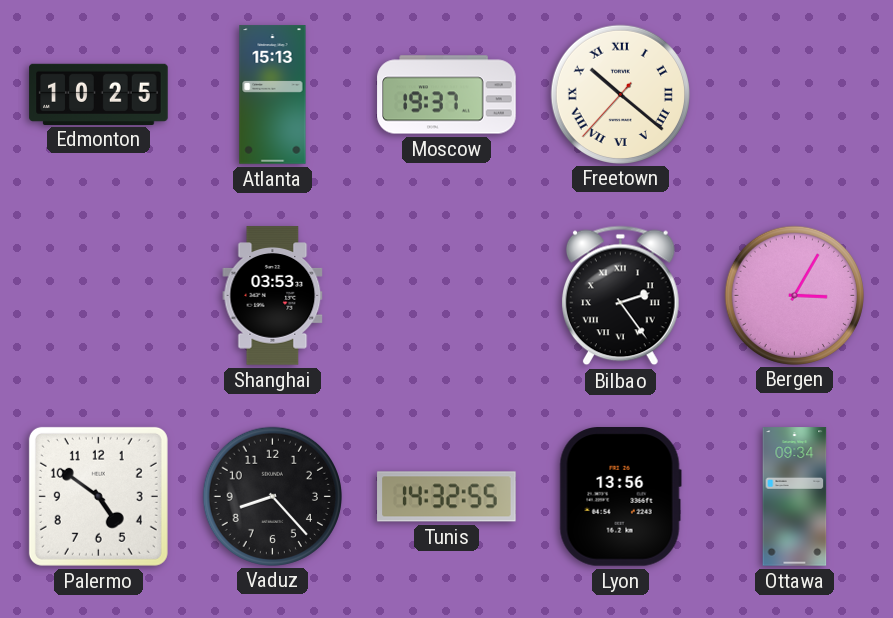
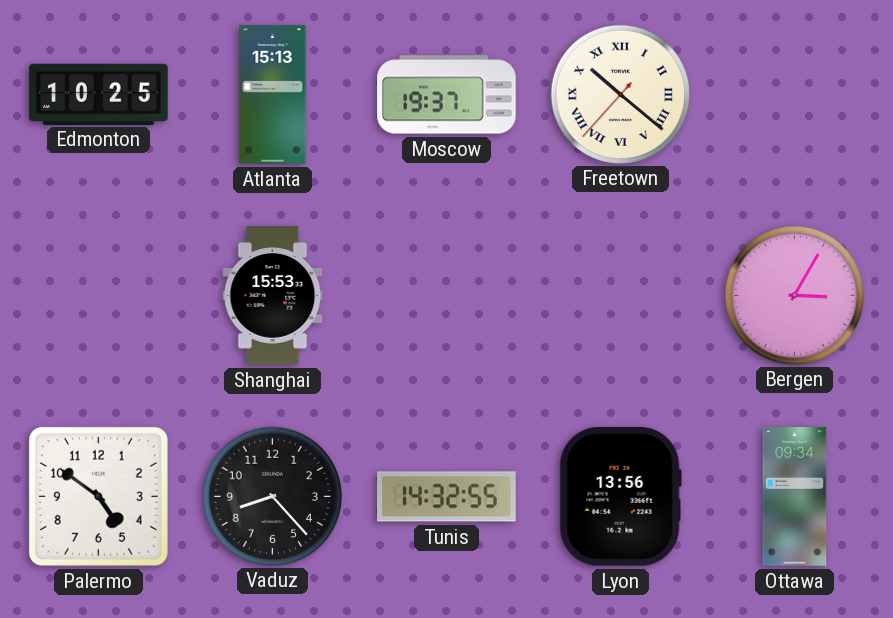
Shanghai: 03:53 -> 15:53 (273, 296)
Bilbao: 2:24 -> none (620, 296)
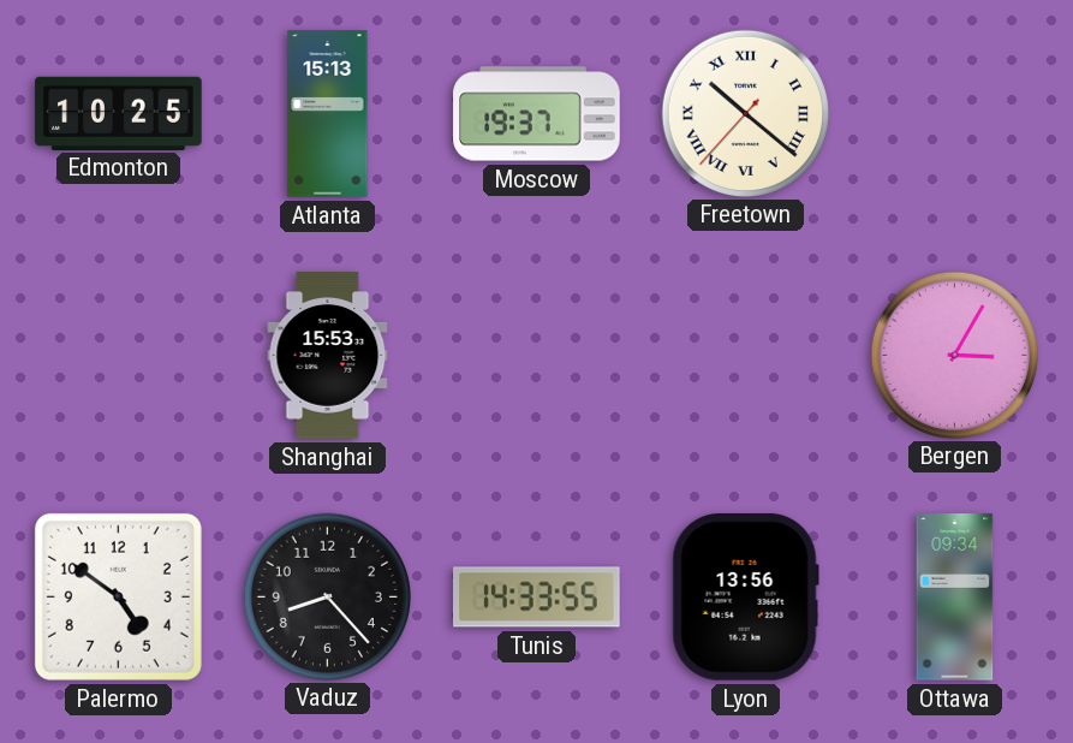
Tunis: 14:32 -> 14:33 (537, 598)
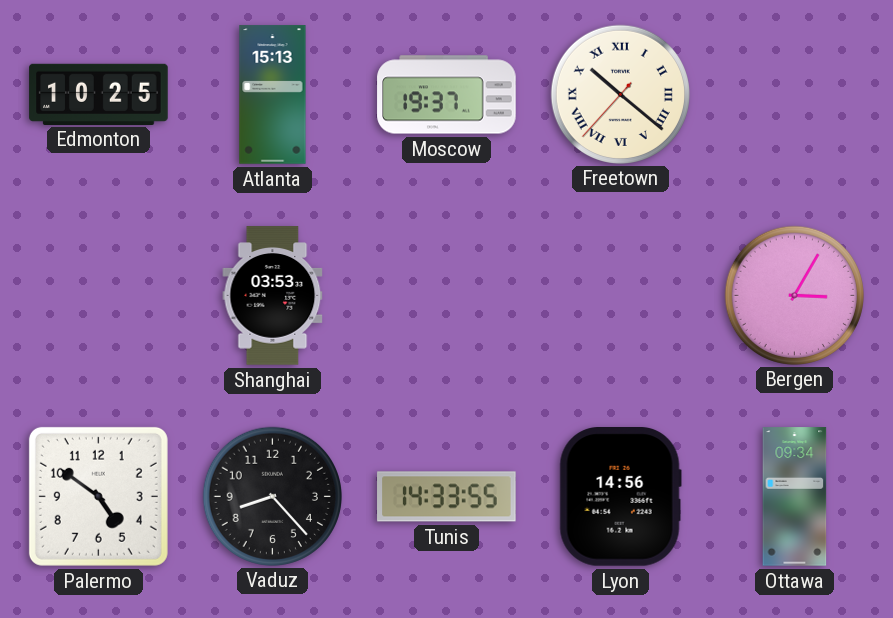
Shanghai: 15:53 -> 03:53 (273, 296)
Lyon: 13:56 -> 14:56 (620, 497)
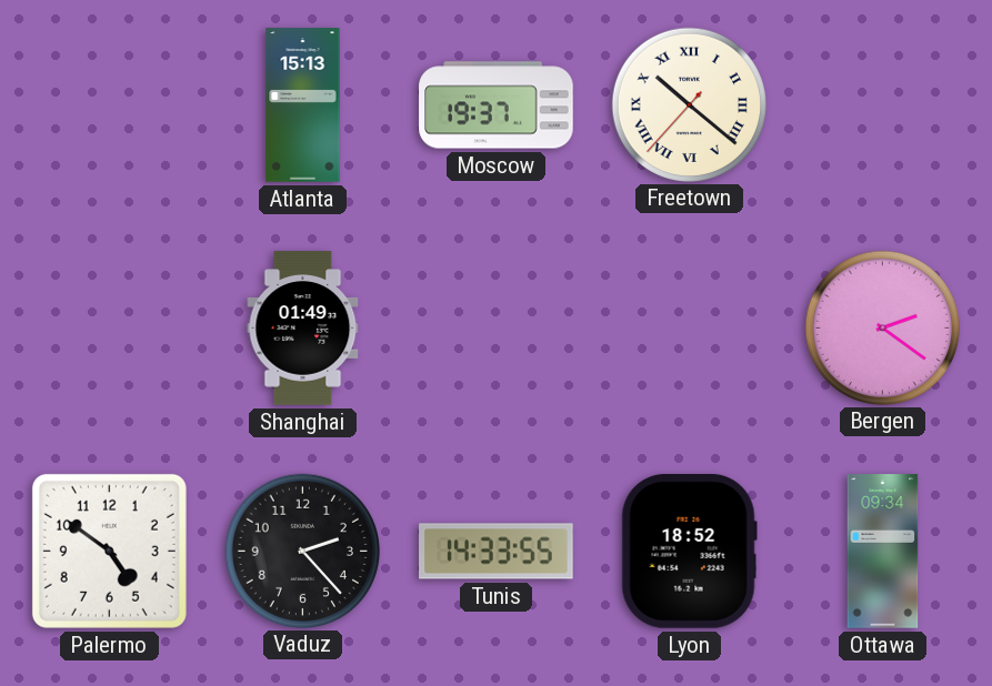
Edmonton: 10:25 -> none (99, 94)
Shanghai: 03:53 -> 01:49 (303, 329)
Bergen: 3:05 -> 2:21 (882, 327)
Vaduz: 8:23 -> 2:23 (302, 551)
Lyon: 14:56 -> 18:52 (689, 552)
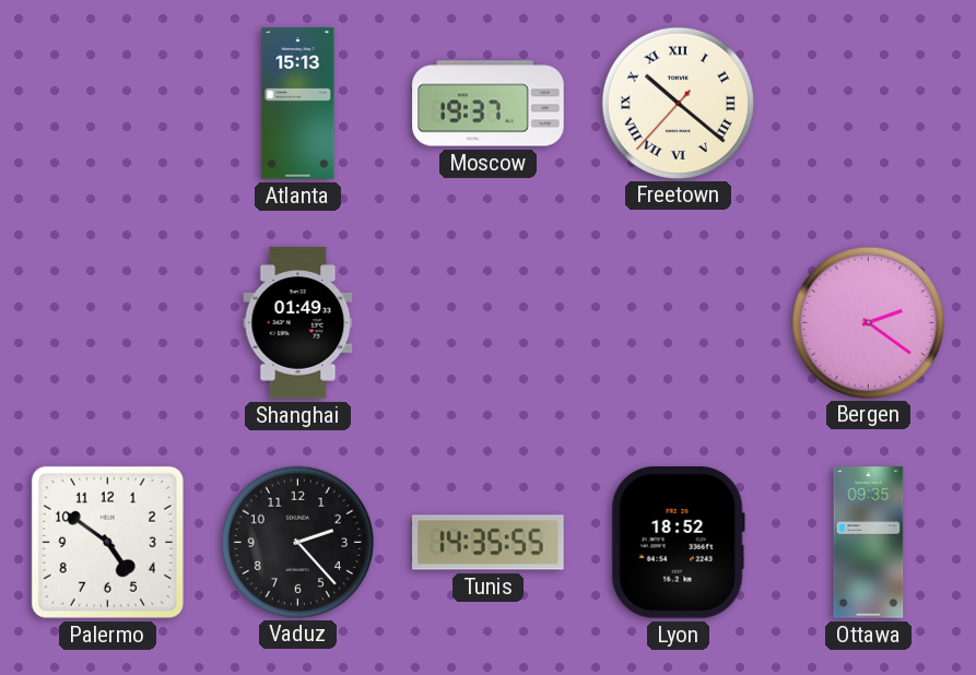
Tunis: 14:33 -> 14:35 (489, 543)
Ottawa: 09:34 -> 09:35 (869, 543)
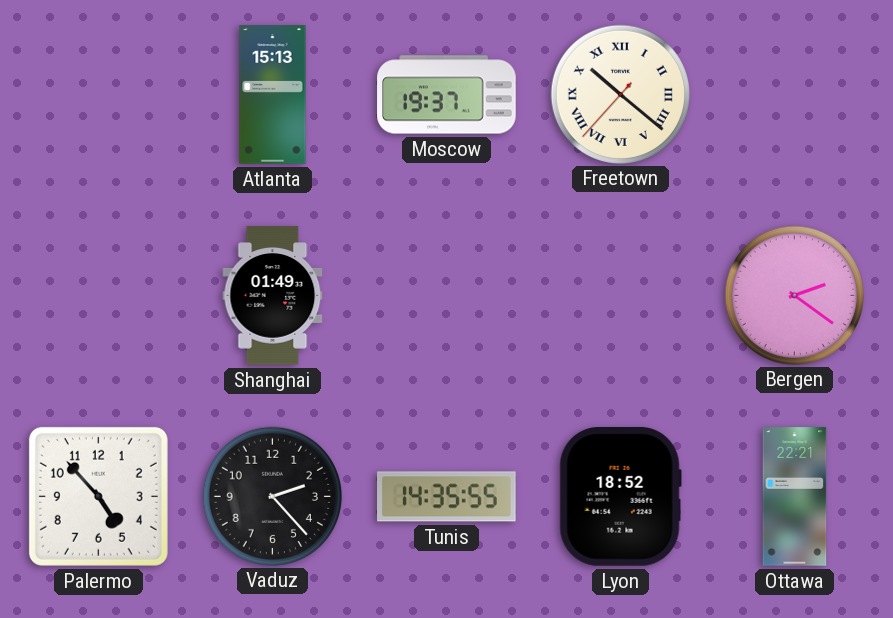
Palermo: 4:51 -> 4:53 (98, 496)
Ottawa: 09:35 -> 22:21 (795, 497)
